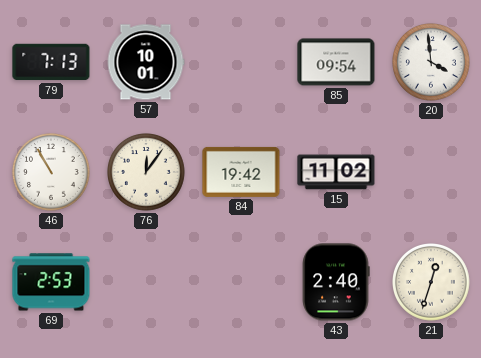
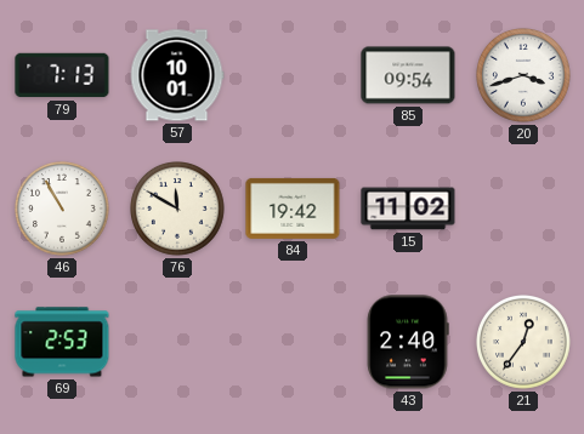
20: 3:59 -> 3:42 (525, 76)
76: 12:06 -> 11:50 (178, 210)
21: 12:33 -> 12:36 (525, 343)
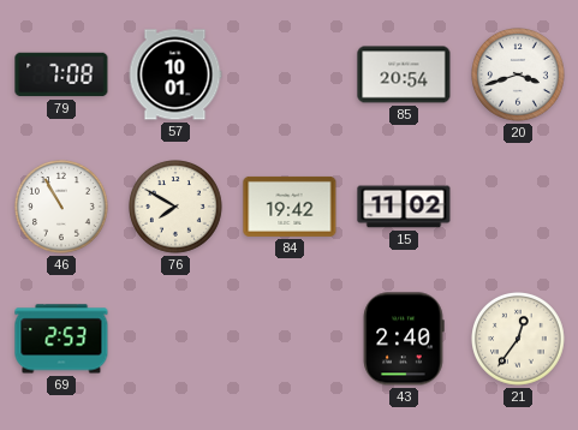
79: 7:13 -> 7:08 (61, 74)
85: 09:54 -> 20:54 (404, 74)
76: 11:50 -> 7:50 (177, 208)
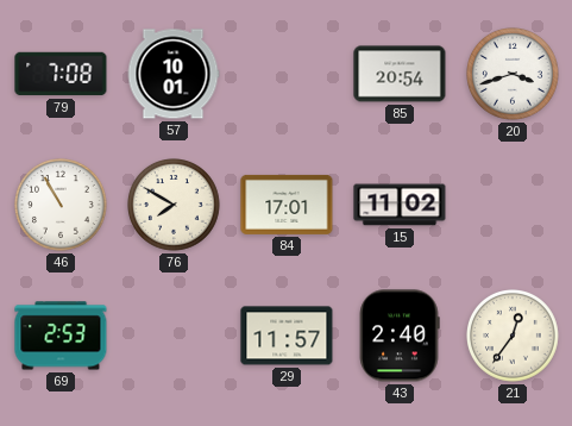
84: 19:42 -> 17:01 (287, 205)
29: none -> 11:57 (287, 336)
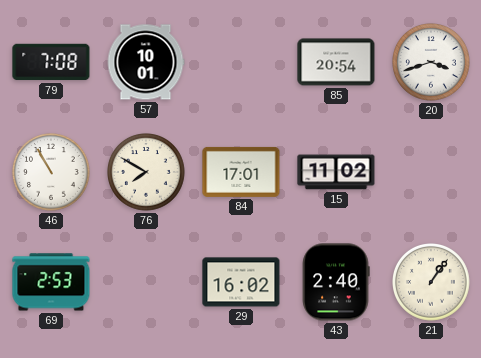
29: 11:57 -> 16:02 (241, 282)
21: 12:36 -> 1:06 (432, 283)
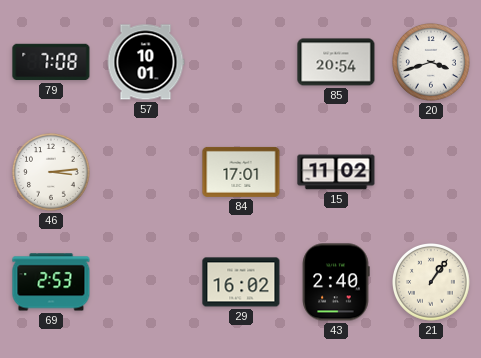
46: 10:55 -> 3:14 (52, 173)
76: 7:50 -> none (147, 173)
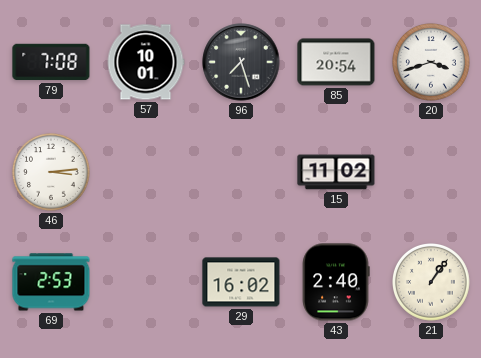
96: none -> 7:27 (241, 62)
84: 17:01 -> none (241, 172)
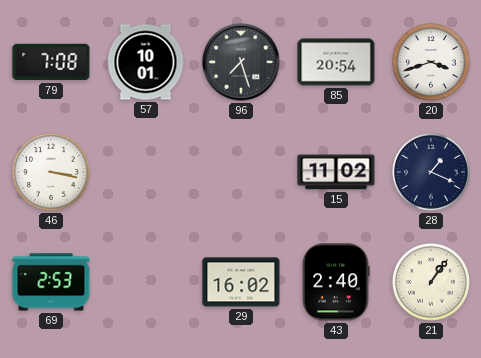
46: 3:14 -> 3:17 (52, 173)
28: none -> 1:19 (432, 173)
